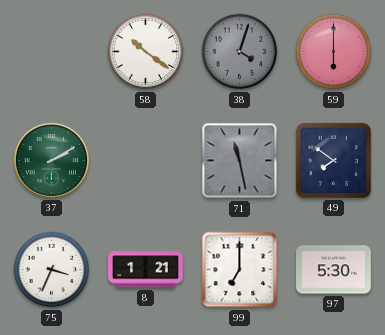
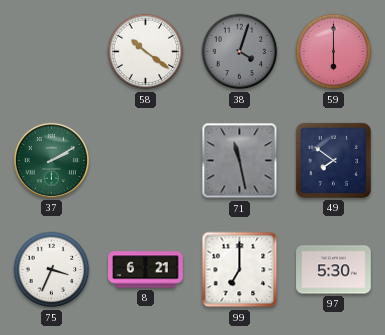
8: 1:21 -> 6:21 (146, 270)
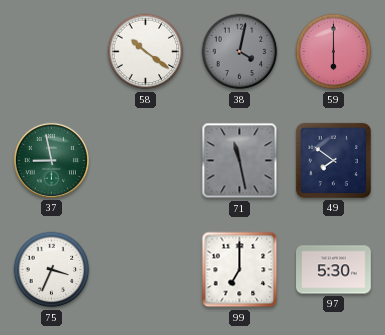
38: 4:03 -> 4:02 (240, 52)
37: 2:10 -> 8:58 (51, 160)
8: 6:21 -> none (146, 270)
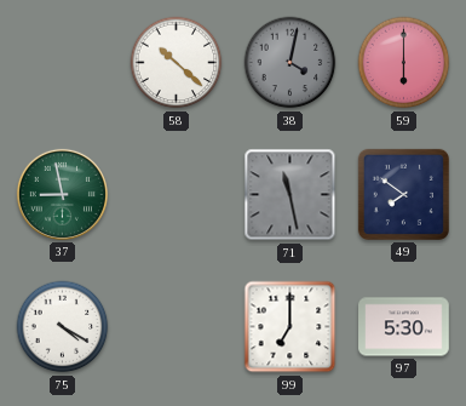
58: 10:21 -> 10:22 (177, 63)
75: 3:34 -> 4:20 (63, 327)
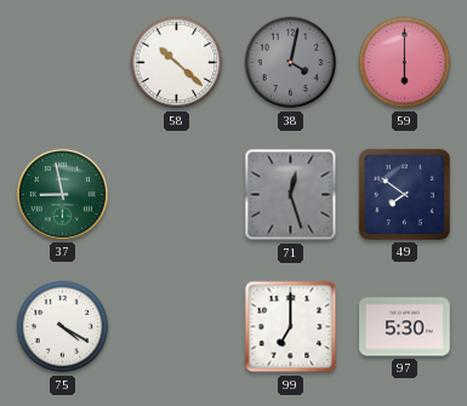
71: 11:28 -> 12:27 (291, 195)
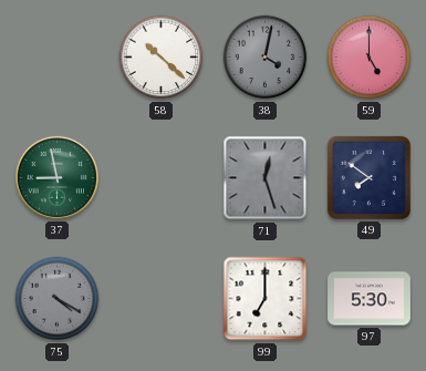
59: 6:00 -> 5:00 (370, 58)
75 dial: white -> grey (58, 299)
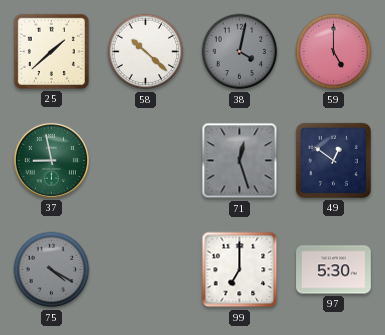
25: none -> 1:38 (51, 51)
49: 7:51 -> 12:51 (333, 160)
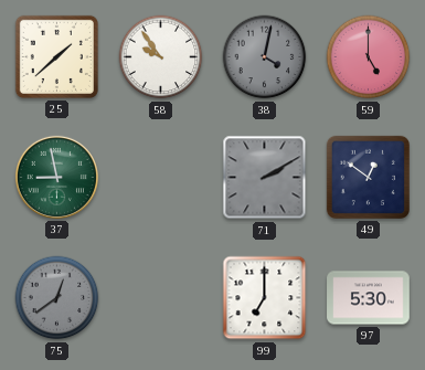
58: 10:22 -> 9:54 (161, 57)
71: 12:27 -> 2:10 (265, 178)
75: 4:20 -> 12:39 (57, 298)
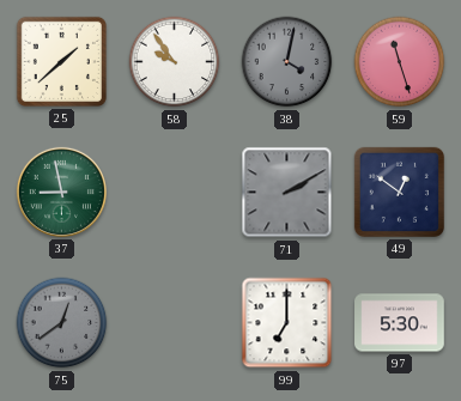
59: 5:00 -> 11:27 (400, 62)
